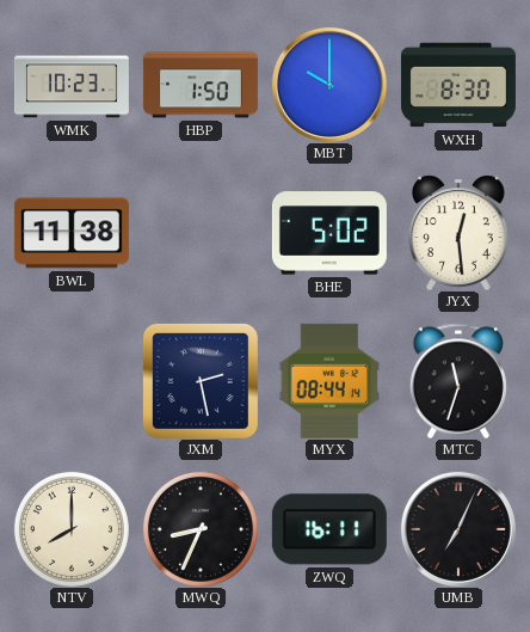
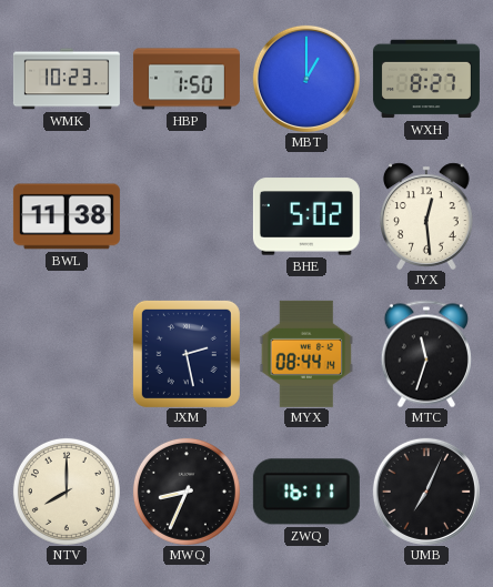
MBT: 10:00 -> 1:00 (306, 79)
WXH: 8:30 -> 8:27 (426, 79)
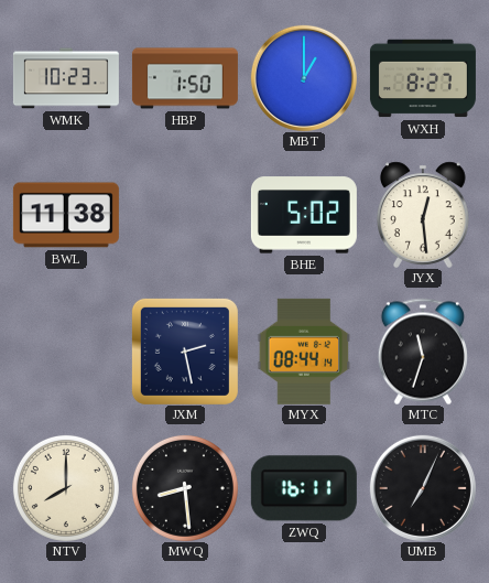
MWQ: 8:34 -> 8:29 (185, 488)
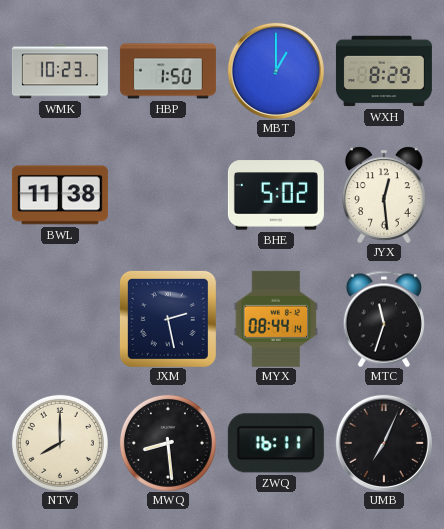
WXH: 8:27 -> 8:29 (384, 71)
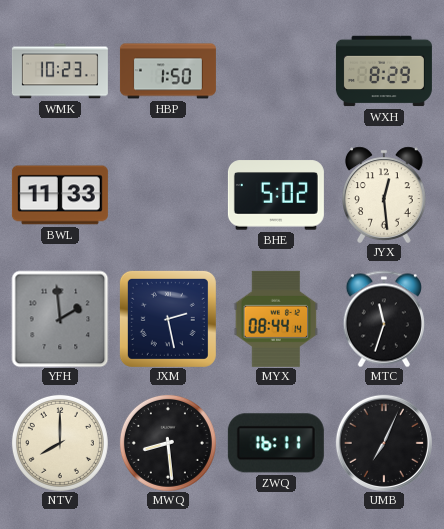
MBT: 1:00 -> none (276, 71)
BWL: 11:38 -> 11:33 (60, 195)
YFH: none -> 1:59 (60, 319)
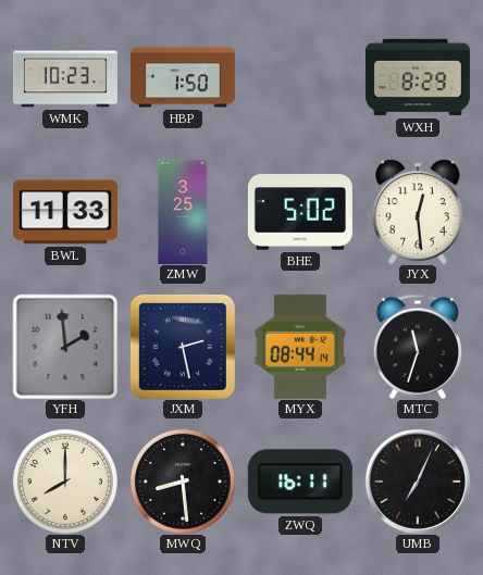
ZMW: none -> 3:25 (183, 212)
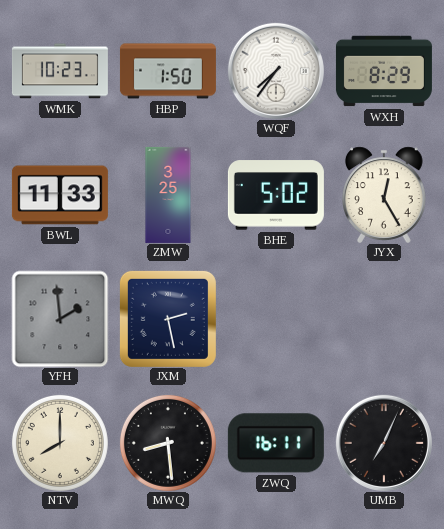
WQF: none -> 7:36 (276, 71)
JYX: 12:29 -> 12:25 (385, 195)
MYX: 08:44 -> none (300, 347)
MTC: 11:33 -> none (418, 347)
